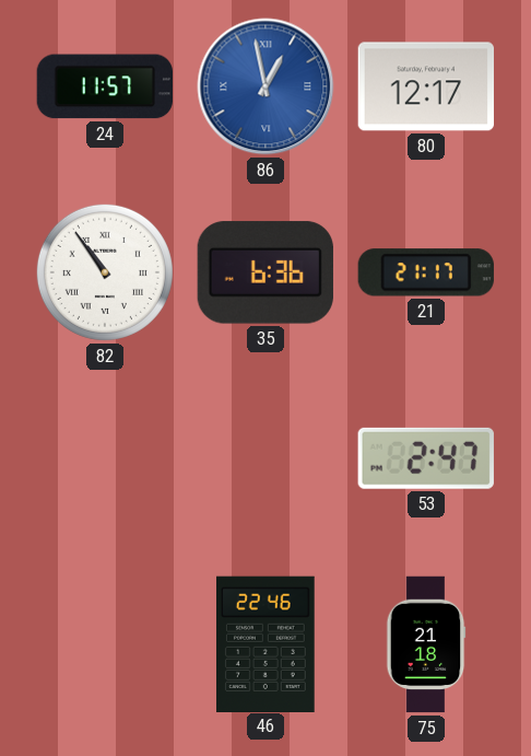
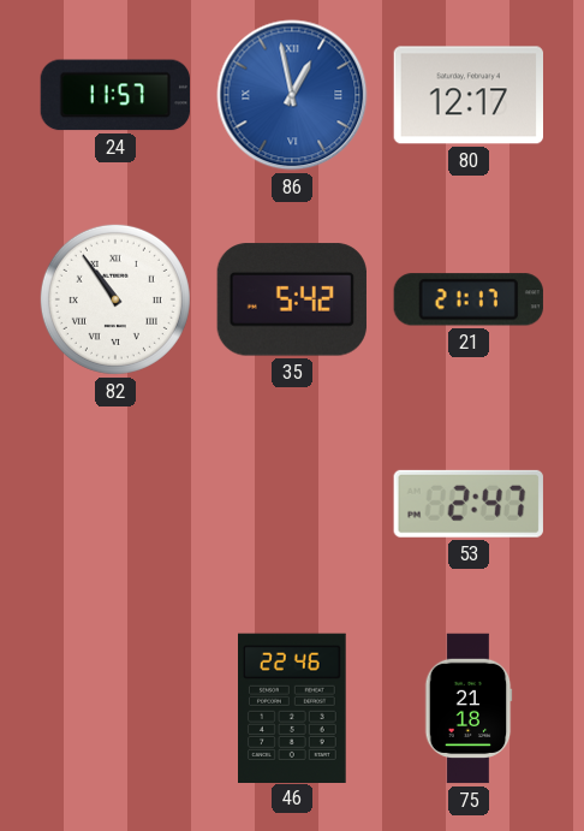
35: 6:36 -> 5:42 (292, 299)
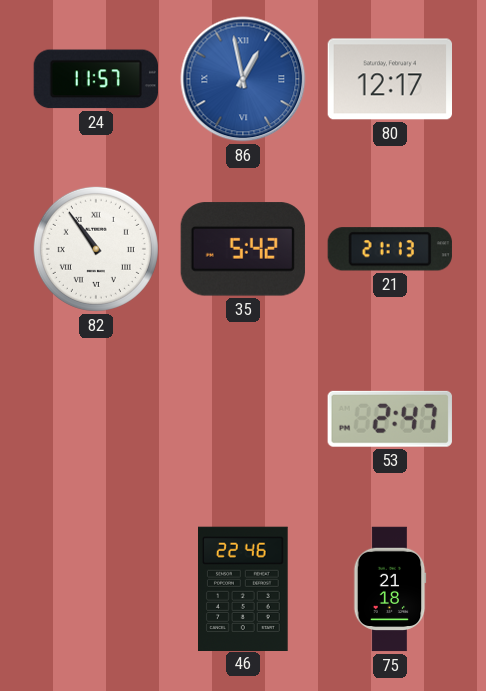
21: 21:17 -> 21:13 (390, 249)
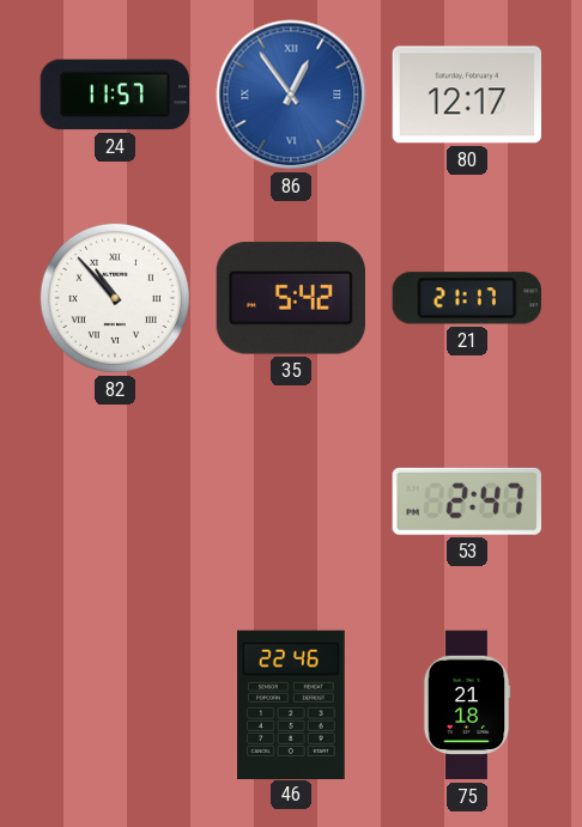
86: 12:58 -> 12:54 (291, 95)
82: 10:54 -> 10:53 (115, 298)
21: 21:13 -> 21:17 (467, 298)
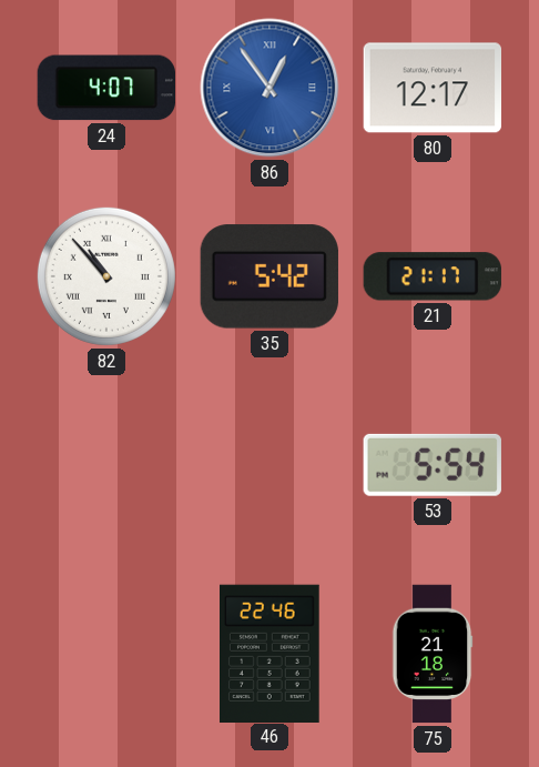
24: 11:57 -> 4:07 (105, 88)
53: 2:47 -> 5:54 (433, 465)
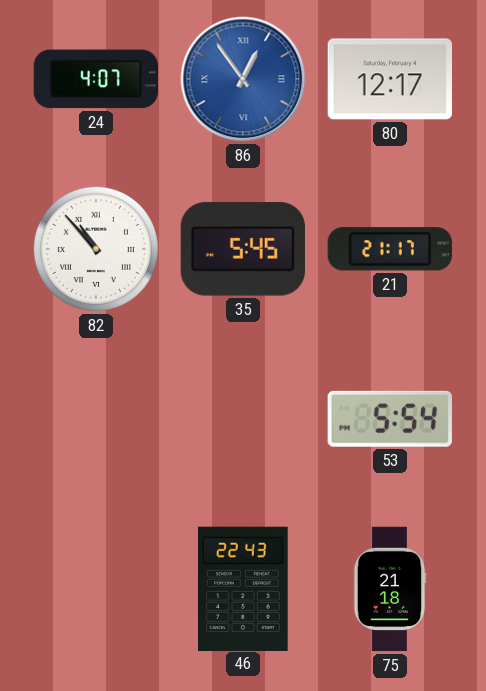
35: 5:42 -> 5:45 (243, 249)
46: 22:46 -> 22:43 (244, 588)
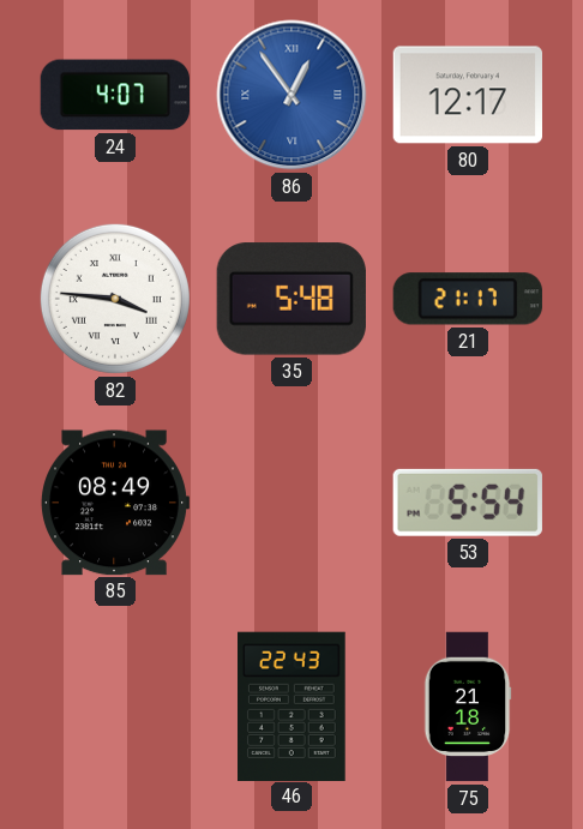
82: 10:53 -> 3:46 (115, 299)
35: 5:45 -> 5:48 (291, 299)
85: none -> 08:49 (115, 503)
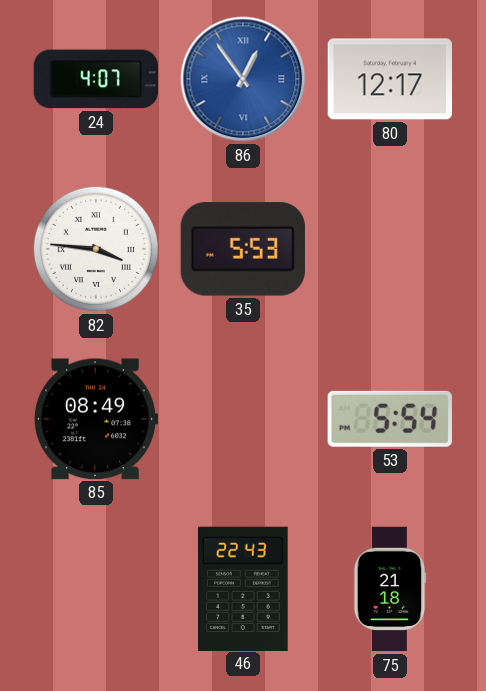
35: 5:48 -> 5:53 (243, 249)
21: 21:17 -> none (468, 299)
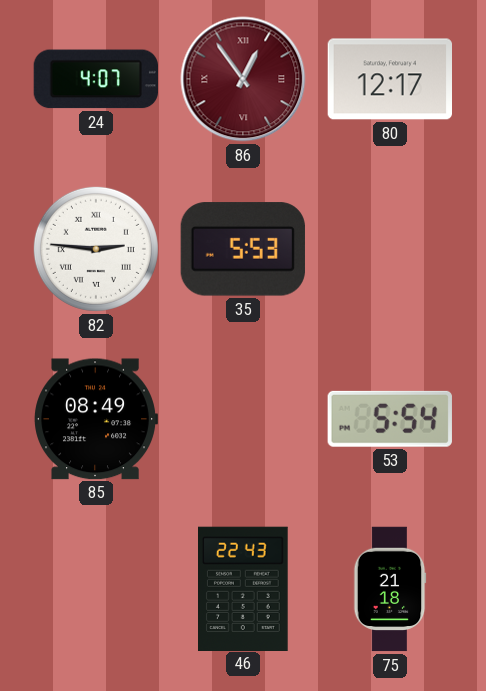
86 dial: blue -> burgundy (243, 79)
82: 3:46 -> 2:46 (96, 249)
